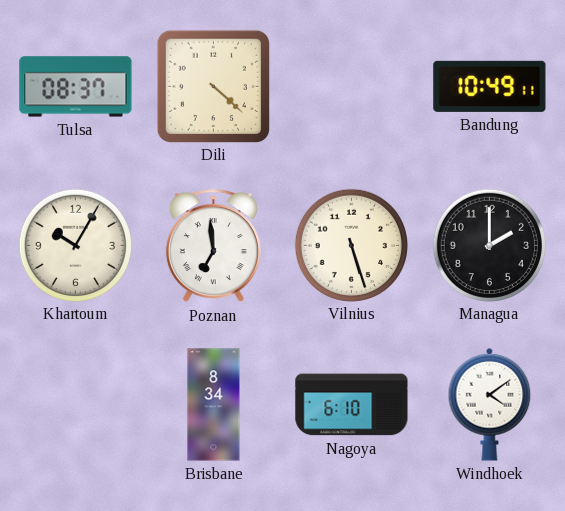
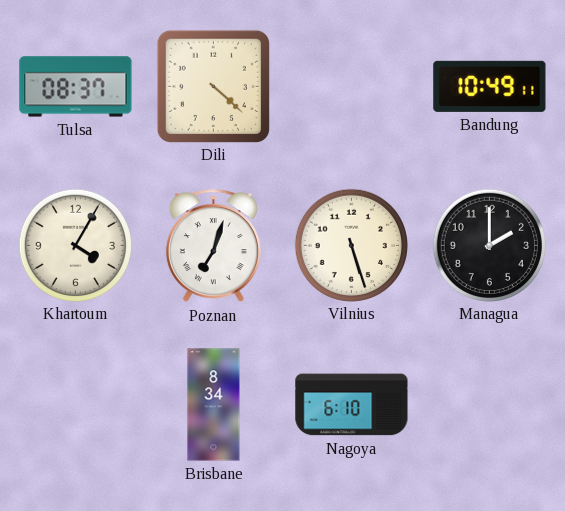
Khartoum: 10:05 -> 4:05 (75, 245)
Poznan: 6:59 -> 7:03 (213, 246)
Windhoek: 4:09 -> none (490, 404)
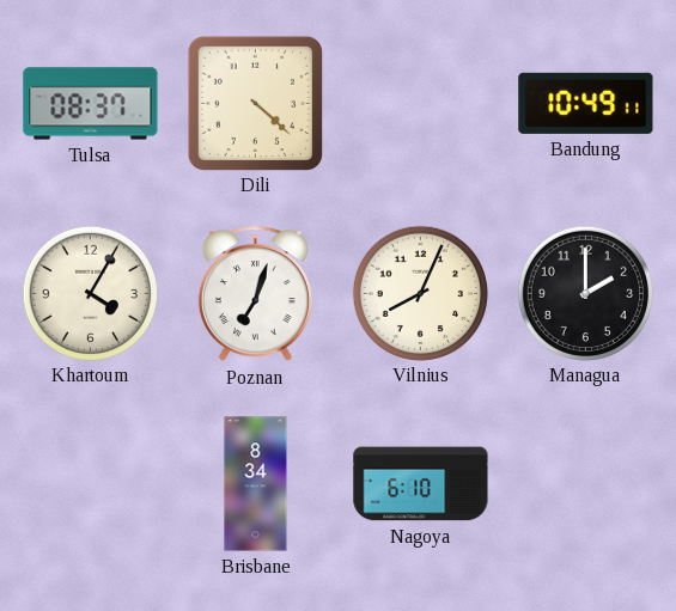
Vilnius: 5:27 -> 8:04 (420, 293)
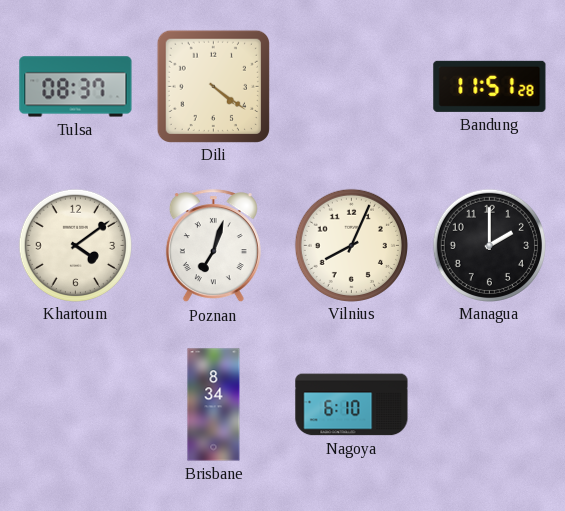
Dili: 4:22 -> 4:21 (213, 86)
Bandung: 10:49 -> 11:51 (490, 86)
Khartoum: 4:05 -> 4:09 (75, 245)
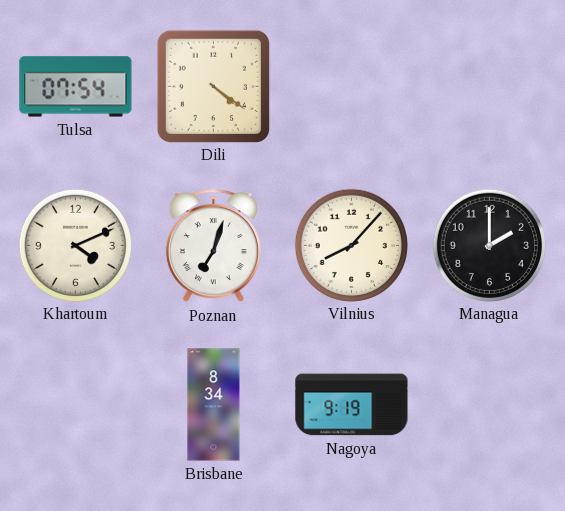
Tulsa: 08:37 -> 07:54 (76, 87)
Bandung: 11:51 -> none (490, 86)
Khartoum: 4:09 -> 4:11 (75, 245)
Vilnius: 8:04 -> 8:07 (351, 245)
Nagoya: 6:10 -> 9:19 (352, 405)
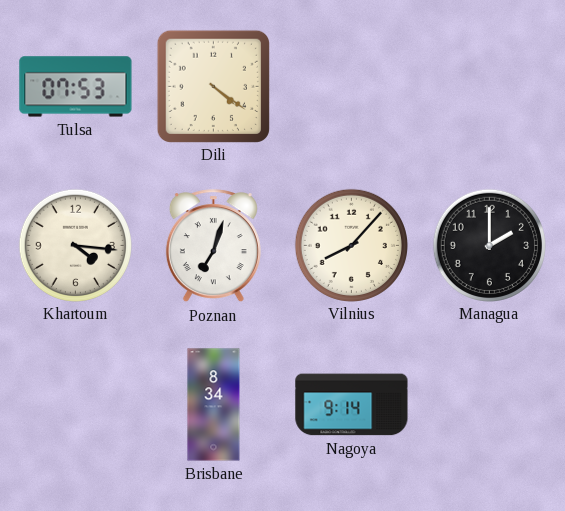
Tulsa: 07:54 -> 07:53 (76, 87)
Khartoum: 4:11 -> 4:16 (75, 245)
Nagoya: 9:19 -> 9:14 (352, 405)
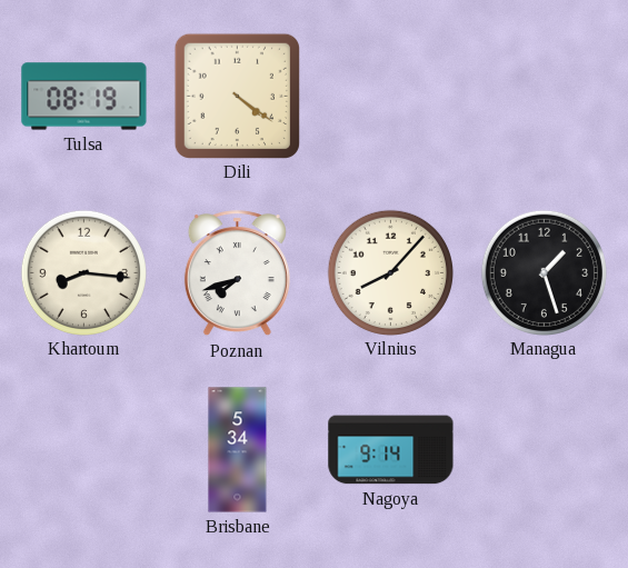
Tulsa: 07:53 -> 08:19 (84, 97)
Khartoum: 4:16 -> 8:16 (83, 272)
Poznan: 7:03 -> 7:42 (237, 273)
Managua: 2:00 -> 1:27 (544, 272)
Brisbane: 8:34 -> 5:34 (238, 450)
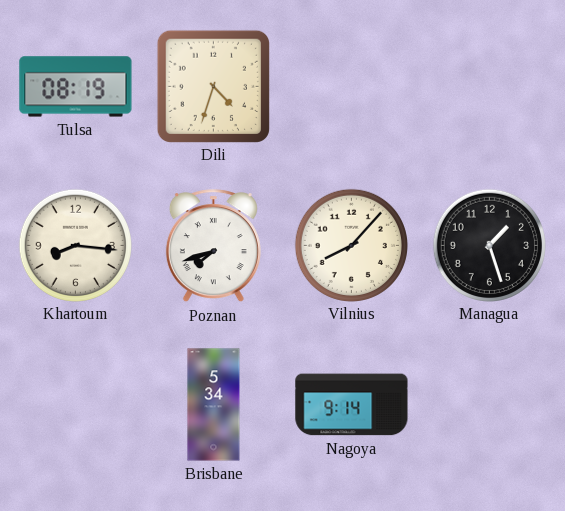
Dili: 4:21 -> 4:33 (213, 86)
